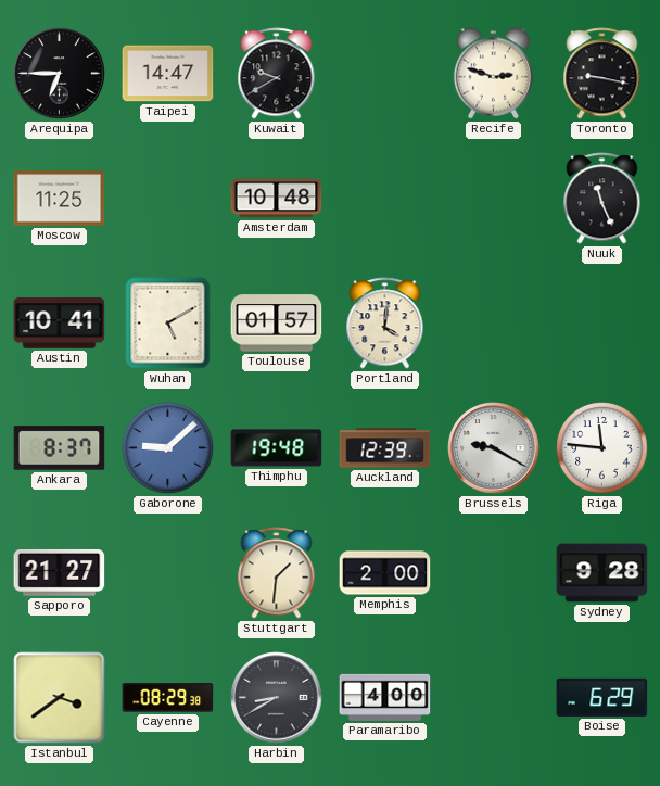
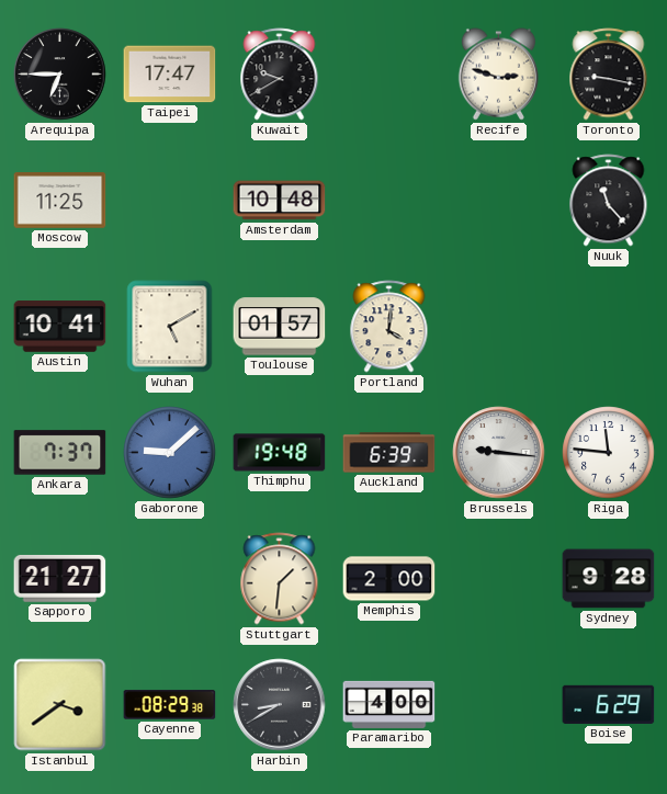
Taipei: 14:47 -> 17:47 (170, 75)
Nuuk: 11:26 -> 11:23 (609, 201)
Ankara: 8:37 -> 7:37 (60, 453)
Auckland: 12:39 -> 6:39 (389, 453)
Brussels: 9:20 -> 9:16 (499, 453)
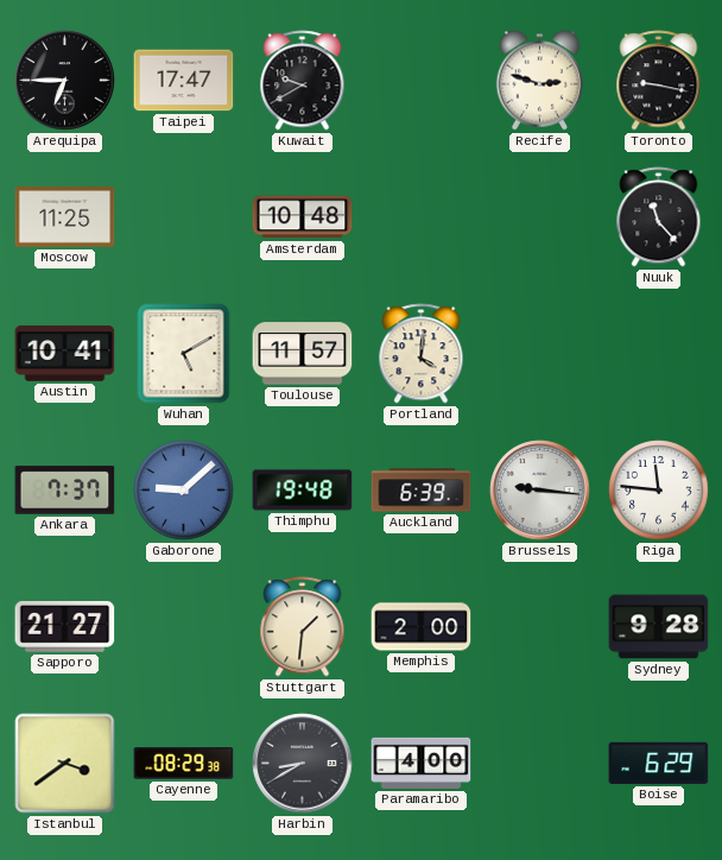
Toulouse: 01:57 -> 11:57 (303, 354)
